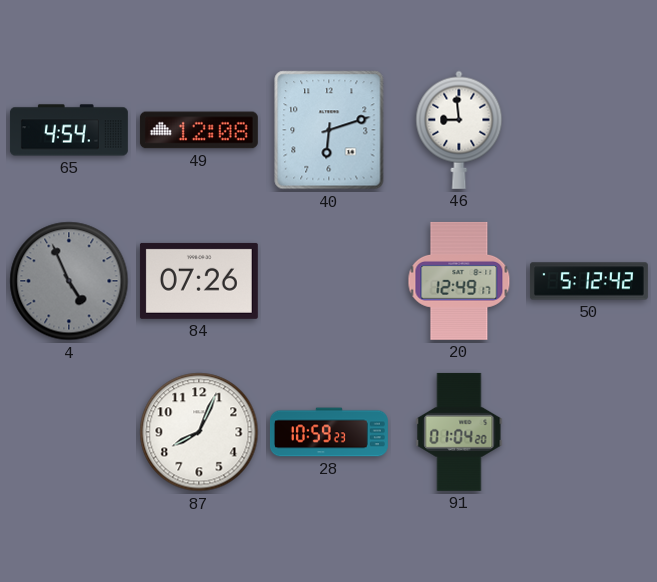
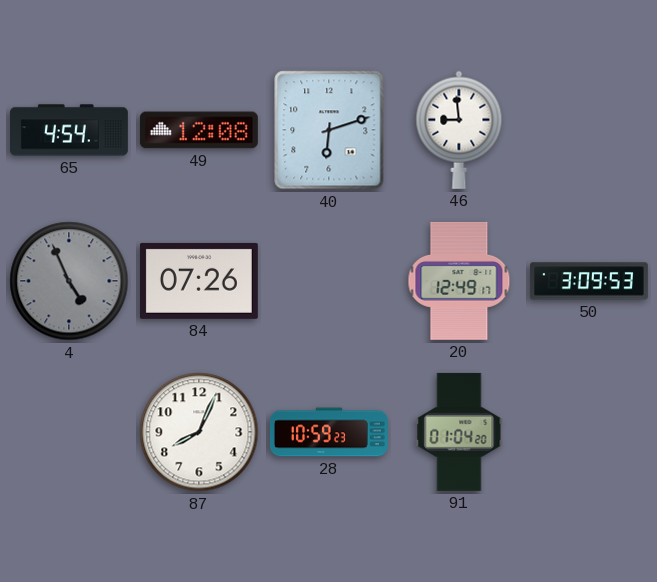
50: 5:12 -> 3:09 (589, 281)
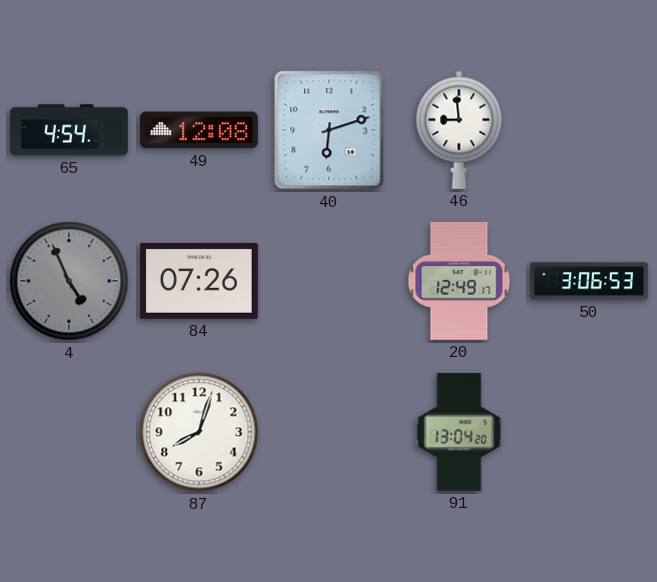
50: 3:09 -> 3:06 (589, 281)
87: 8:04 -> 8:03 (199, 432)
28: 10:59 -> none (329, 432)
91: 01:04 -> 13:04 (459, 432)
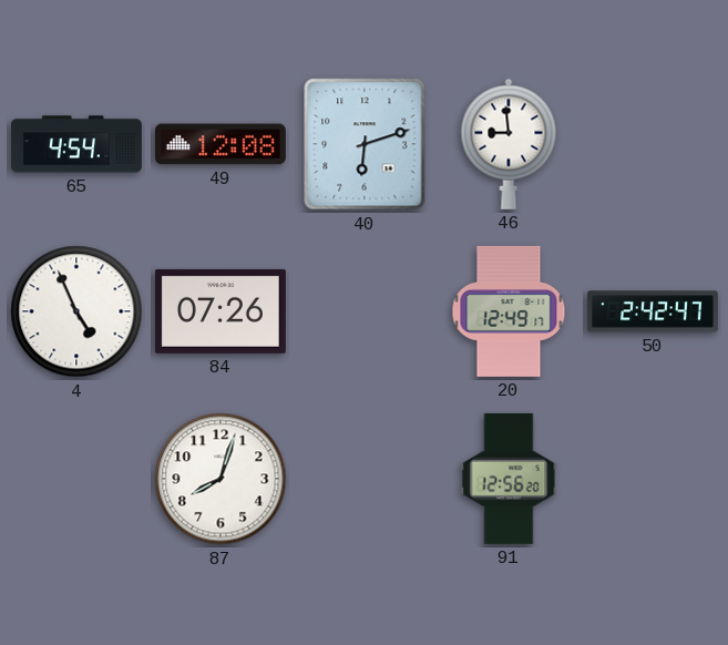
4 dial: grey -> white (76, 311)
50: 3:06 -> 2:42 (653, 311)
91: 13:04 -> 12:56 (509, 479)
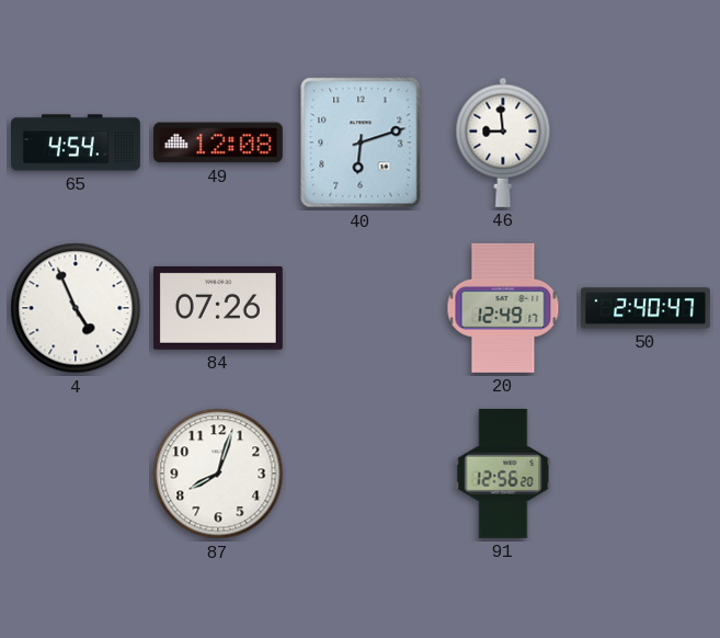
50: 2:42 -> 2:40 (645, 308)
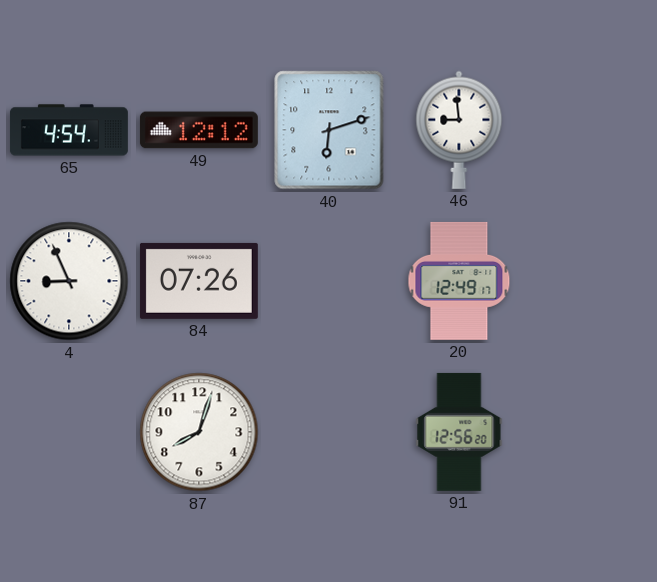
49: 12:08 -> 12:12 (199, 130)
4: 4:56 -> 8:56 (69, 281)
50: 2:40 -> none (645, 308)
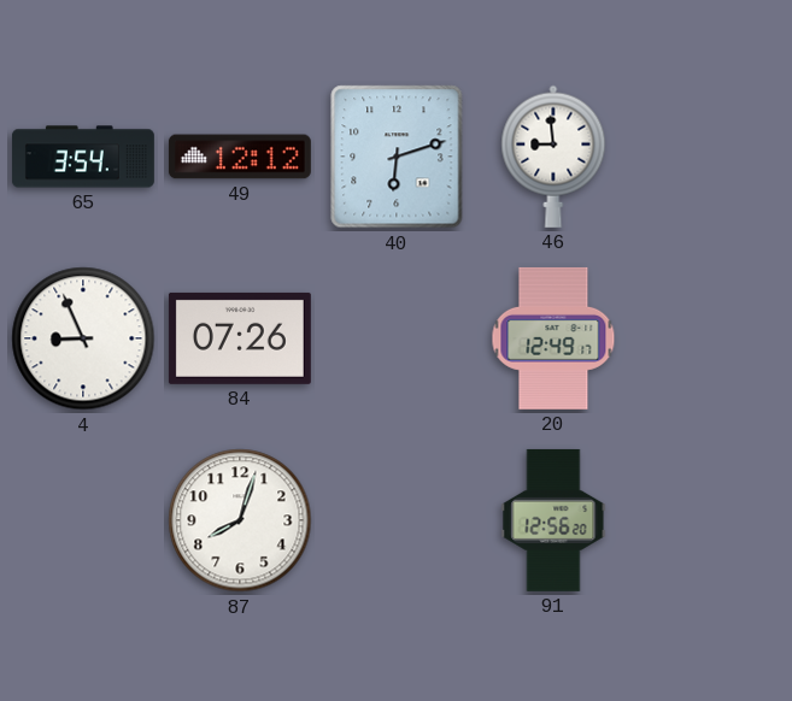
65: 4:54 -> 3:54 (83, 157)
